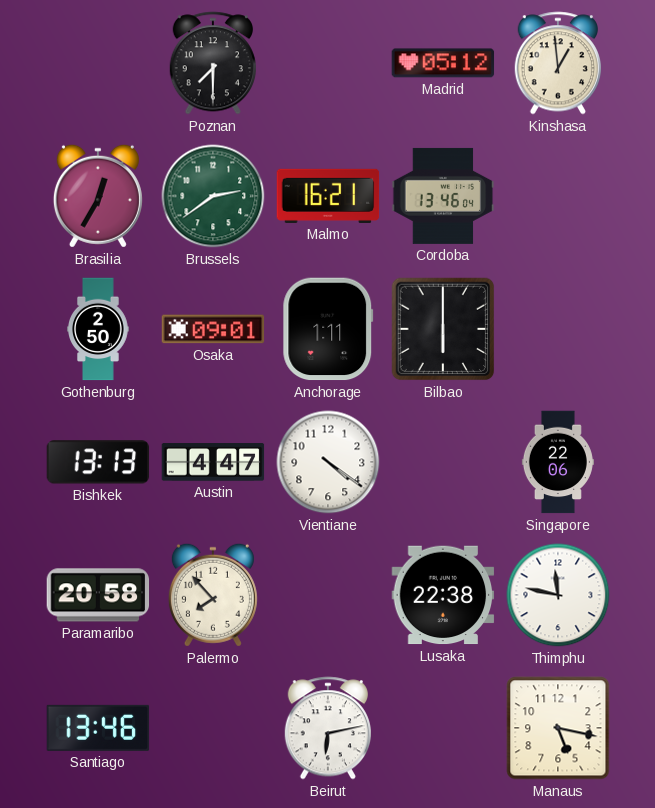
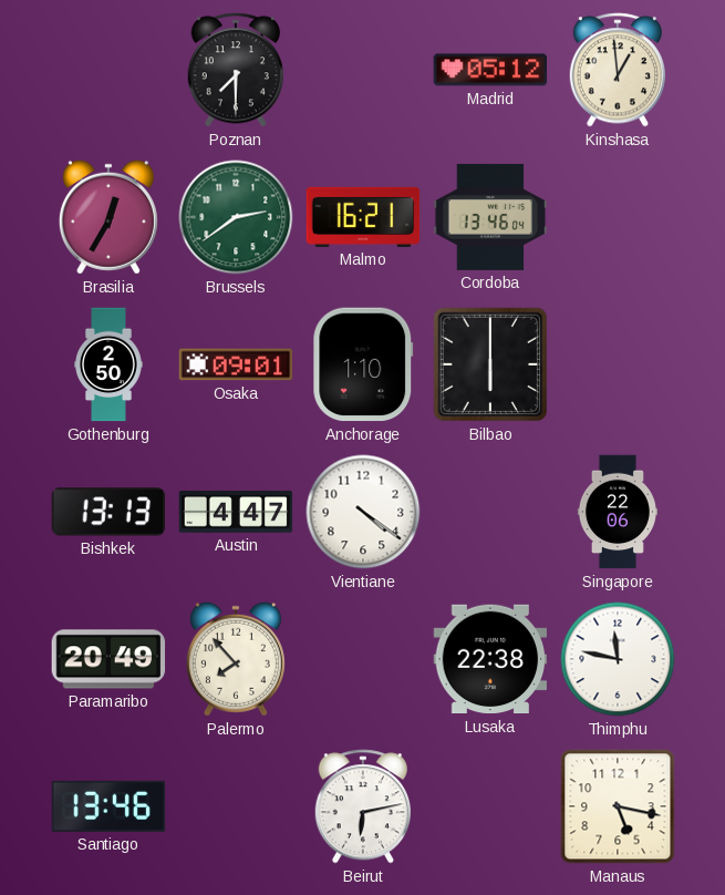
Anchorage: 1:11 -> 1:10 (363, 364)
Paramaribo: 20:58 -> 20:49 (108, 659)
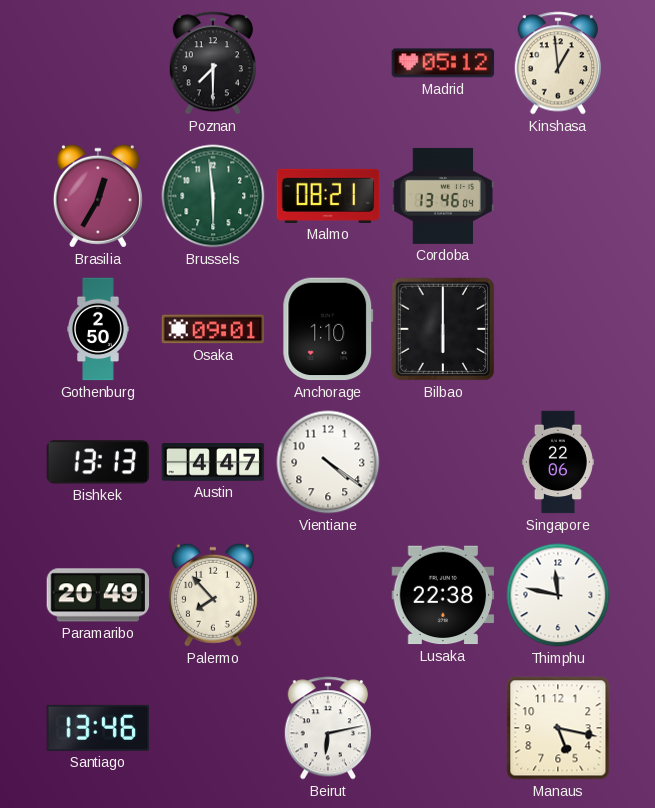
Brussels: 2:39 -> 5:59 (213, 196)
Malmo: 16:21 -> 08:21 (328, 196)
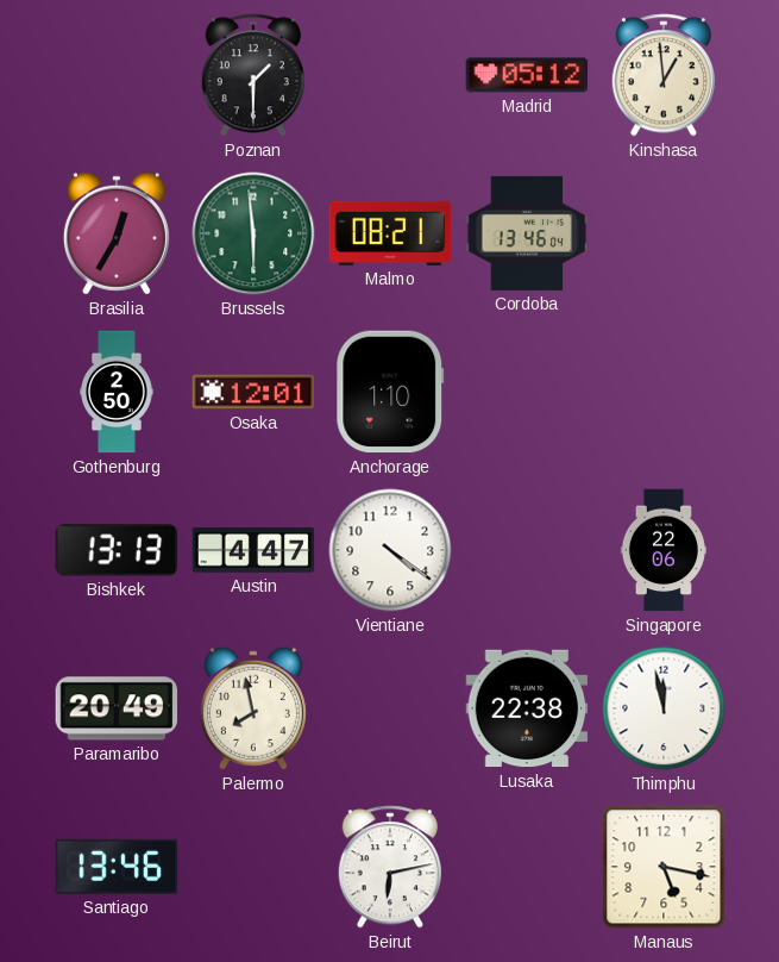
Poznan: 7:30 -> 1:30 (252, 75)
Osaka: 09:01 -> 12:01 (253, 392)
Bilbao: 6:00 -> none (443, 329)
Palermo: 7:53 -> 7:58 (253, 708)
Thimphu: 11:47 -> 11:58 (664, 708)
